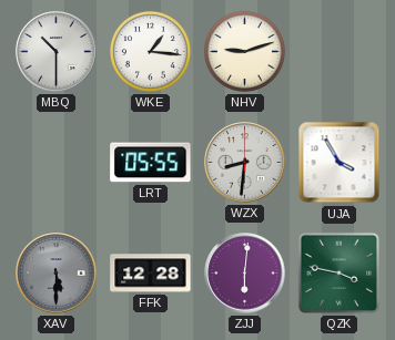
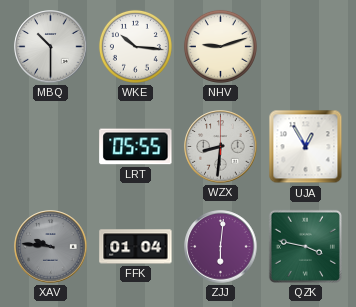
WKE: 1:16 -> 10:16 (135, 46)
UJA: 3:55 -> 12:55 (306, 147)
XAV: 5:30 -> 9:46 (51, 247)
FFK: 12:28 -> 01:04 (136, 247)
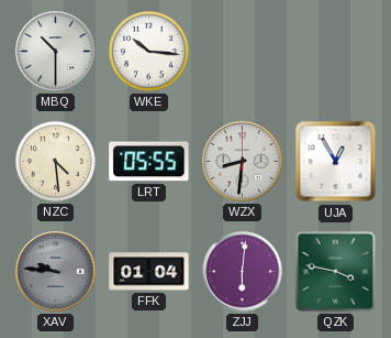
NHV: 9:12 -> none (220, 46)
NZC: none -> 4:29 (55, 161)
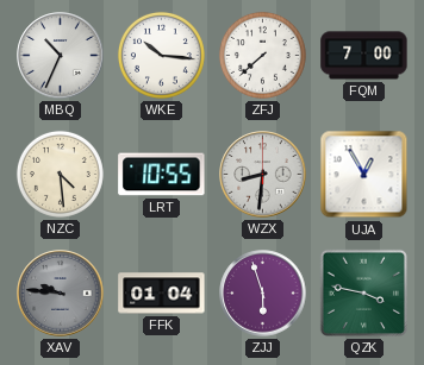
MBQ: 10:30 -> 10:34 (61, 56)
ZFJ: none -> 7:38 (262, 55)
FQM: none -> 7:00 (364, 56)
LRT: 05:55 -> 10:55 (162, 175)
ZJJ: 6:01 -> 5:57 (263, 294)
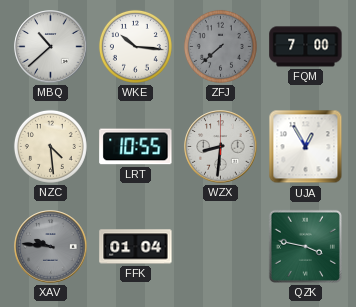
MBQ: 10:34 -> 10:38 (51, 47)
ZFJ dial: white -> grey (220, 46)
ZJJ: 5:57 -> none (263, 294)
